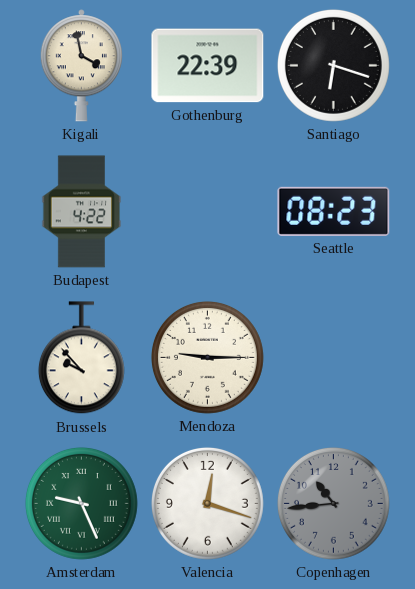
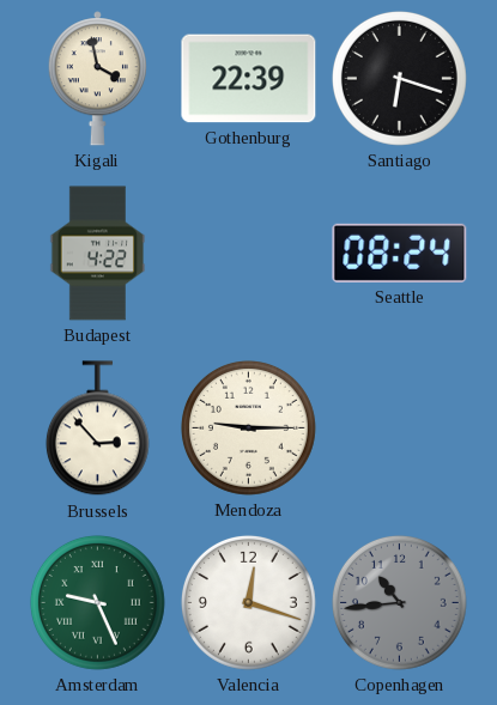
Seattle: 08:23 -> 08:24 (400, 253)
Brussels: 9:53 -> 2:53 (97, 429)
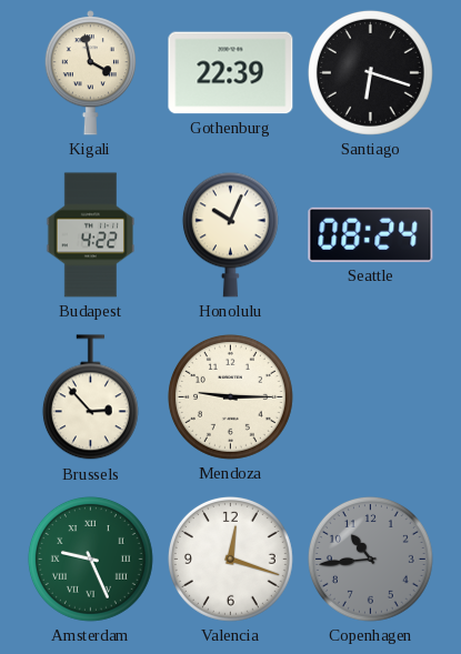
Honolulu: none -> 10:04 (230, 234)
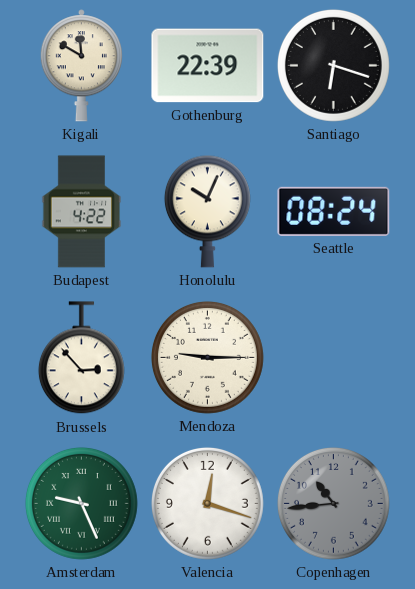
Kigali: 3:58 -> 11:50 (81, 66)
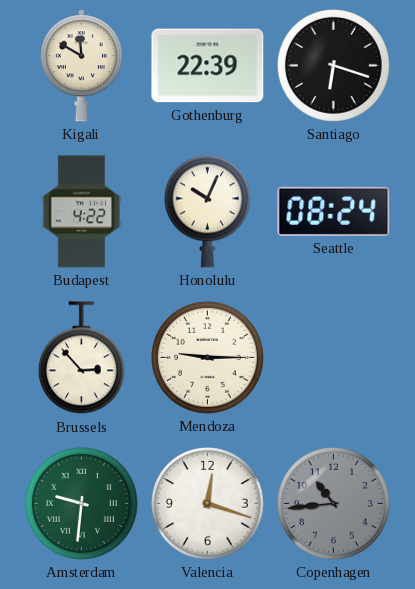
Amsterdam: 9:26 -> 9:31 (81, 503)
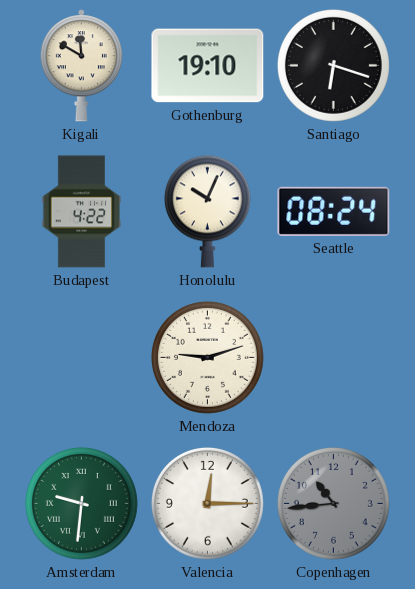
Gothenburg: 22:39 -> 19:10 (208, 66)
Brussels: 2:53 -> none (81, 358)
Mendoza: 9:15 -> 9:12 (207, 357)
Valencia: 12:18 -> 12:15 (207, 503)
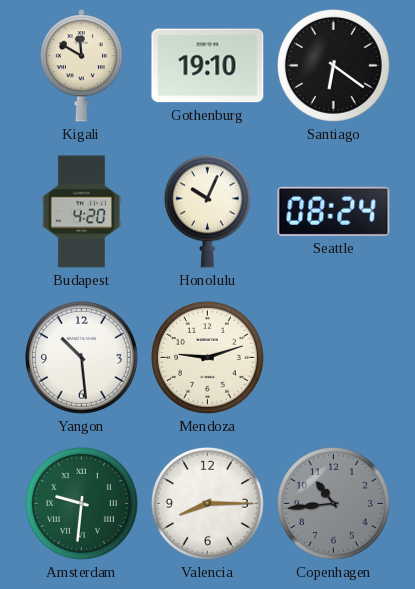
Santiago: 6:18 -> 6:21 (333, 65)
Budapest: 4:22 -> 4:20 (82, 212)
Yangon: none -> 10:29 (81, 357)
Valencia: 12:15 -> 8:15 (207, 503)
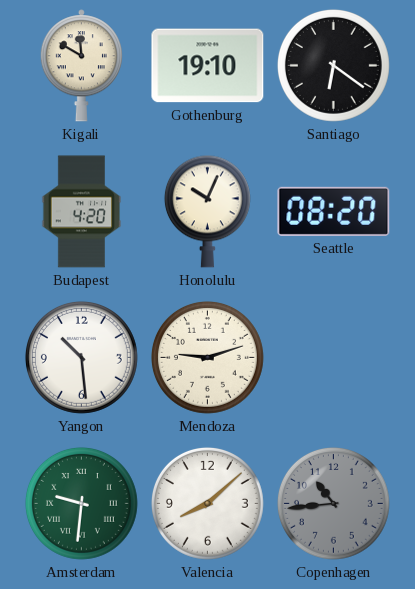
Seattle: 08:24 -> 08:20 (334, 211)
Valencia: 8:15 -> 8:08 (207, 503)
